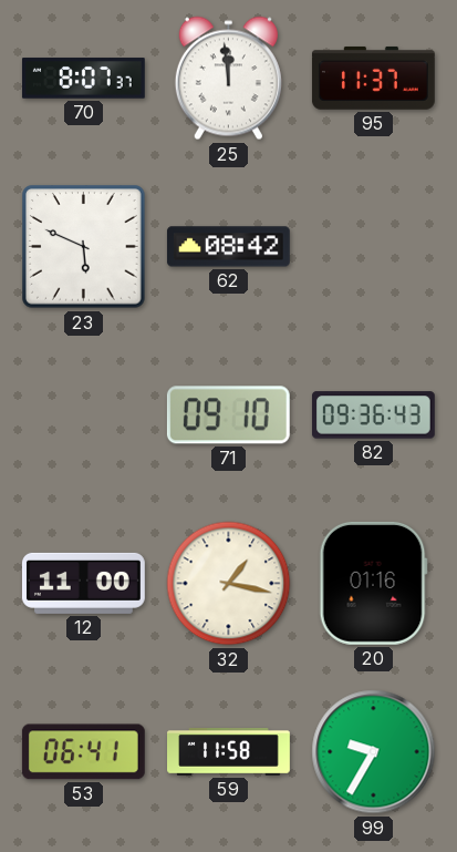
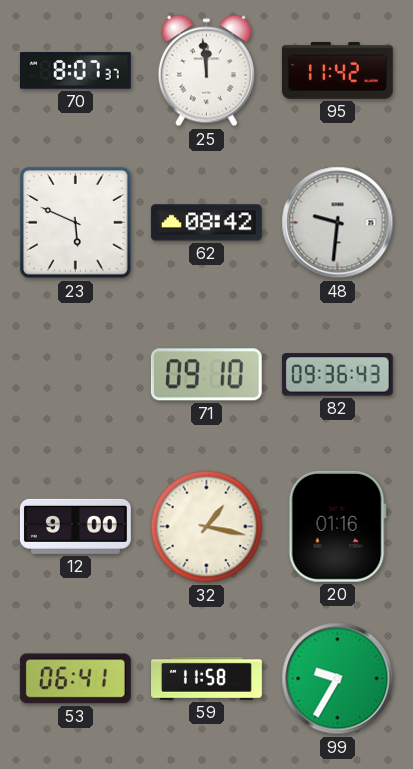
95: 11:37 -> 11:42 (337, 70)
48: none -> 9:31 (338, 223)
12: 11:00 -> 9:00 (75, 526)
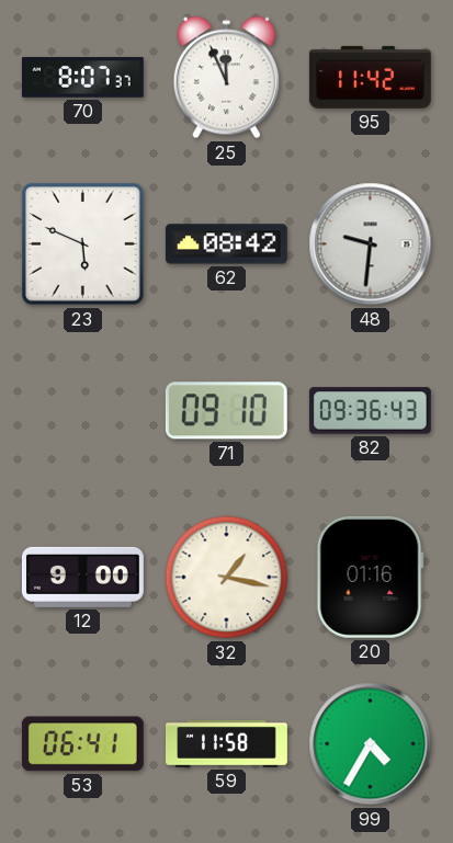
25: 11:59 -> 11:56 (226, 78)
99: 9:35 -> 4:35 (371, 744)
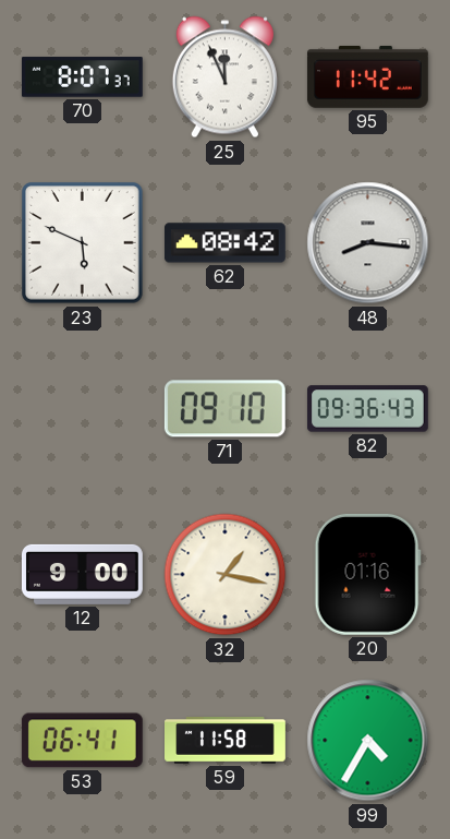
48: 9:31 -> 8:16 (368, 243)
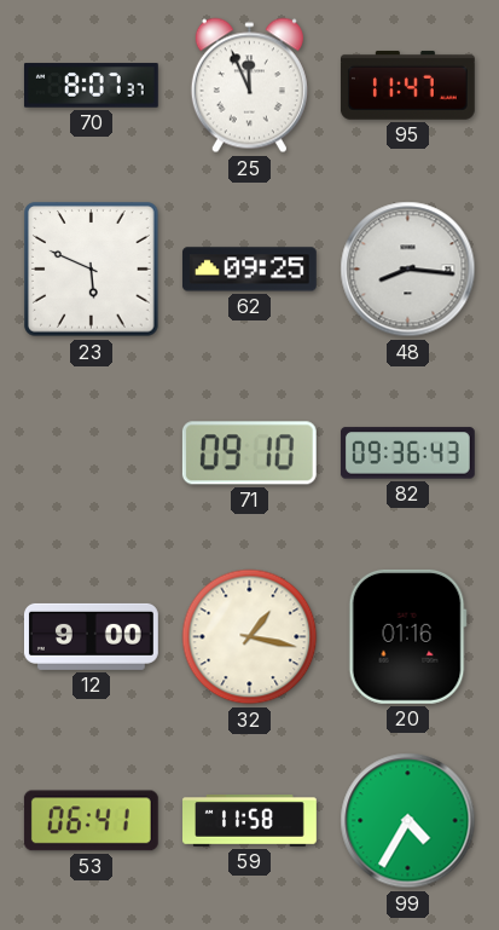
95: 11:42 -> 11:47 (407, 85)
62: 08:42 -> 09:25 (249, 270)
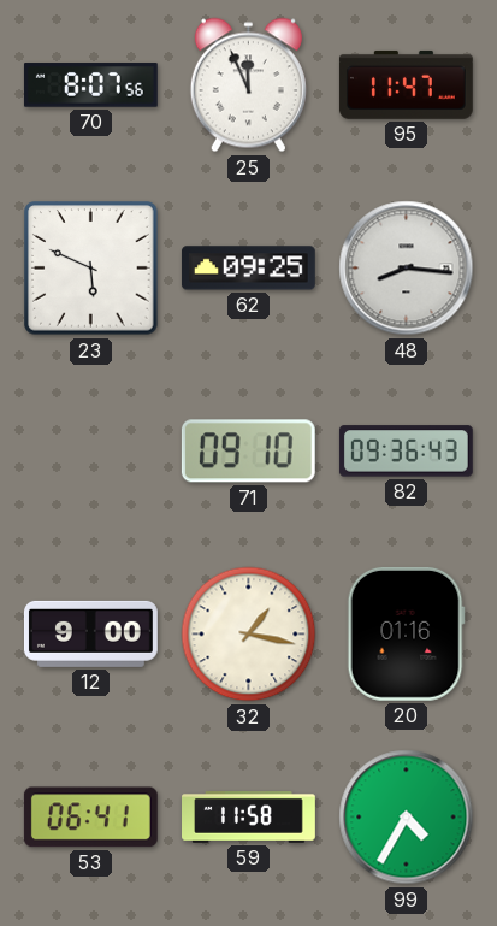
70: 8:07:37 -> 8:07:56 (90, 85)
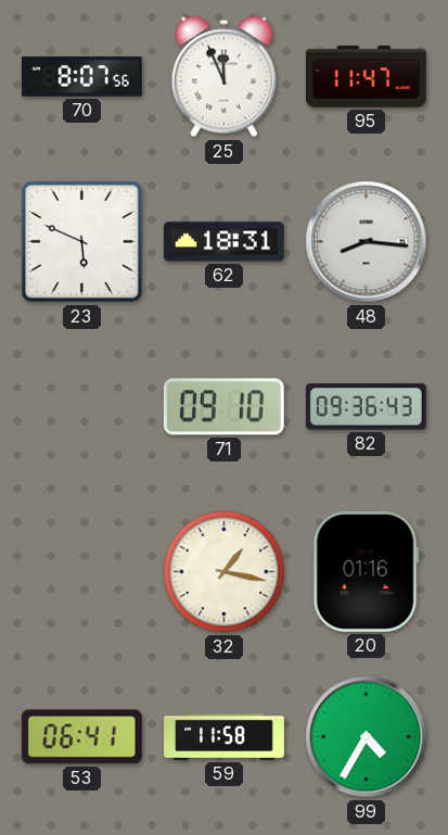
62: 09:25 -> 18:31 (223, 242)
12: 9:00 -> none (90, 633)
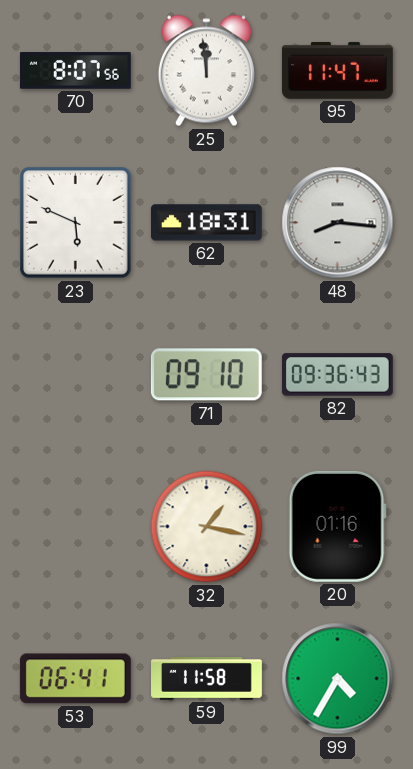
25: 11:56 -> 11:59 (206, 71)
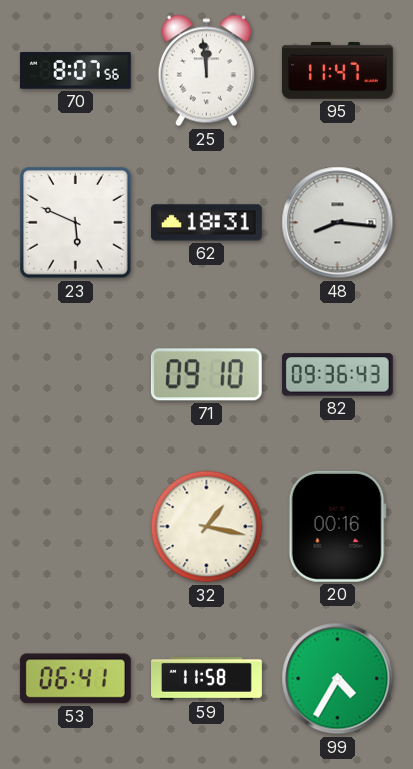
20: 01:16 -> 00:16 (337, 526)
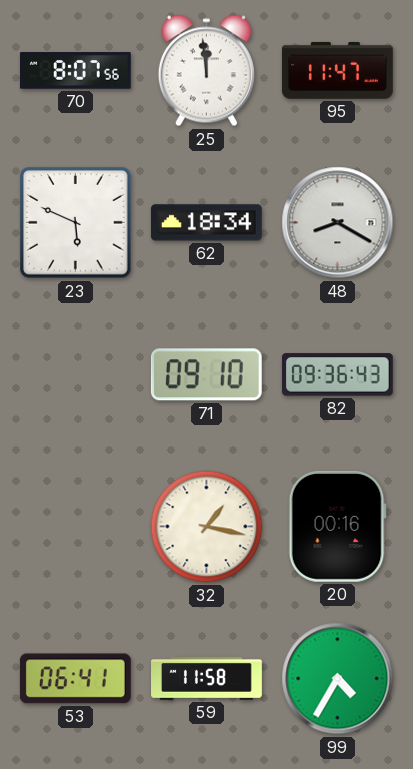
62: 18:31 -> 18:34 (206, 223)
48: 8:16 -> 8:20 (338, 223)
